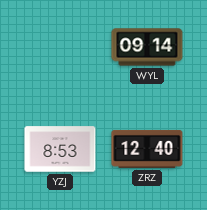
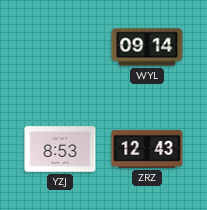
ZRZ: 12:40 -> 12:43 (147, 149)
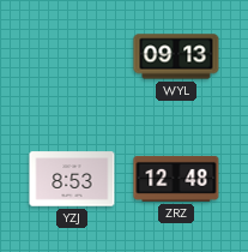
WYL: 09:14 -> 09:13 (176, 56)
ZRZ: 12:43 -> 12:48 (176, 179)
